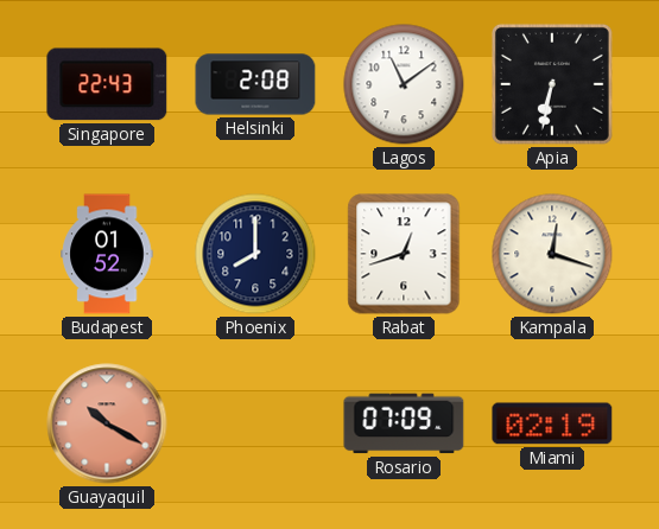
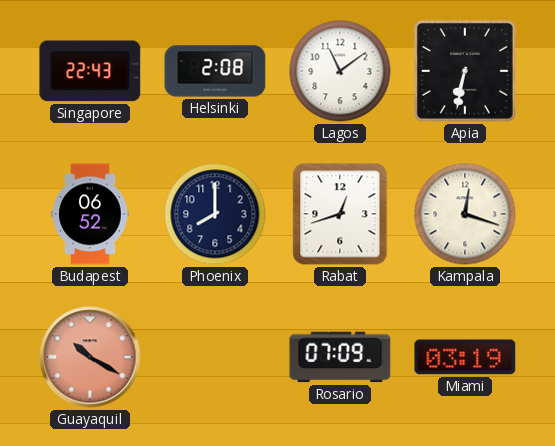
Budapest: 01:52 -> 06:52 (90, 214)
Miami: 02:19 -> 03:19 (465, 357)
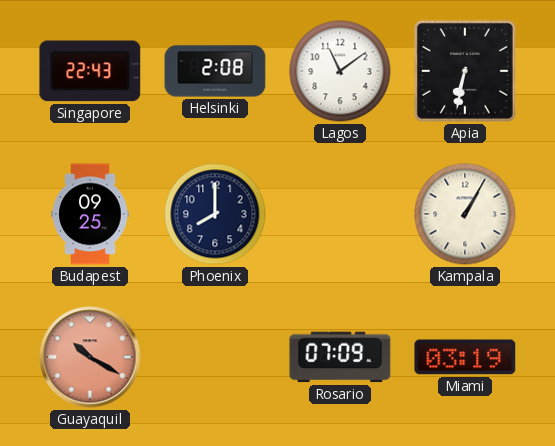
Budapest: 06:52 -> 09:25 (90, 214)
Rabat: 12:42 -> none (340, 214)
Kampala: 12:18 -> 1:05 (465, 214)
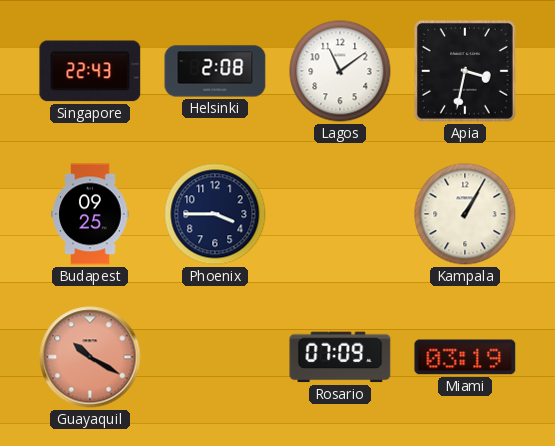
Apia: 6:32 -> 3:32 (465, 71)
Phoenix: 8:00 -> 3:45 (215, 214)
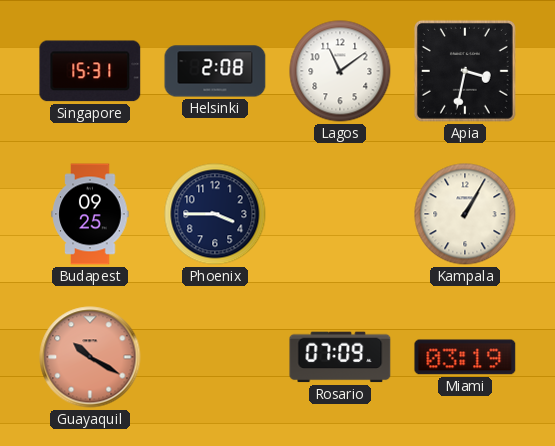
Singapore: 22:43 -> 15:31 (90, 71)
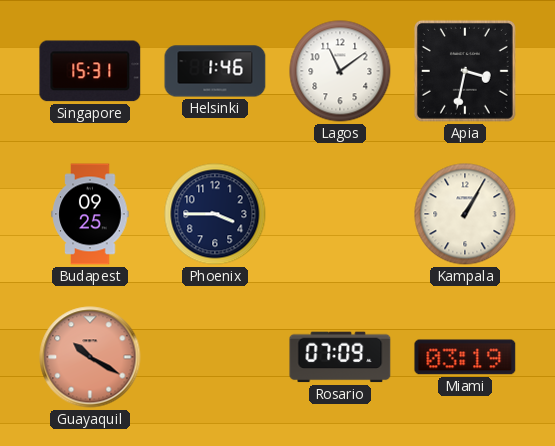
Helsinki: 2:08 -> 1:46 (215, 71)
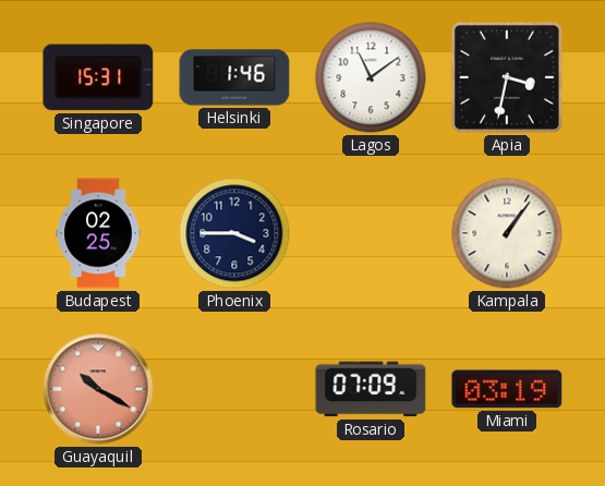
Budapest: 09:25 -> 02:25 (98, 233)
Kampala: 1:05 -> 1:06 (507, 233)
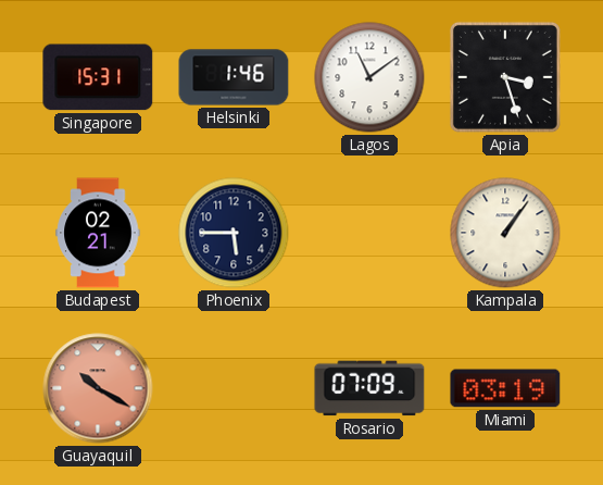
Apia: 3:32 -> 3:27 (505, 77)
Budapest: 02:25 -> 02:21 (98, 233)
Phoenix: 3:45 -> 5:45 (234, 233)
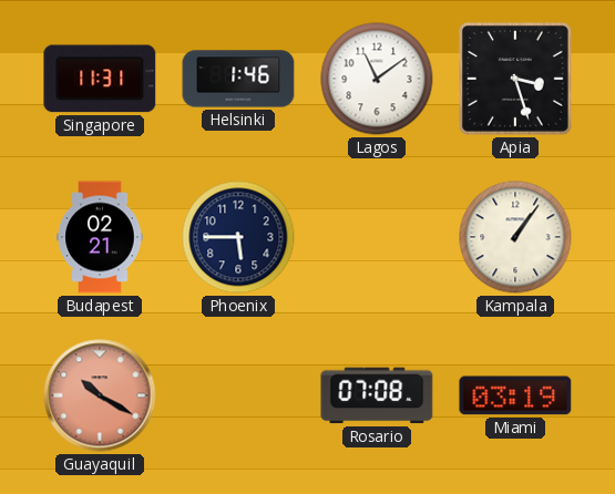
Singapore: 15:31 -> 11:31 (100, 79)
Rosario: 07:09 -> 07:08 (377, 395)
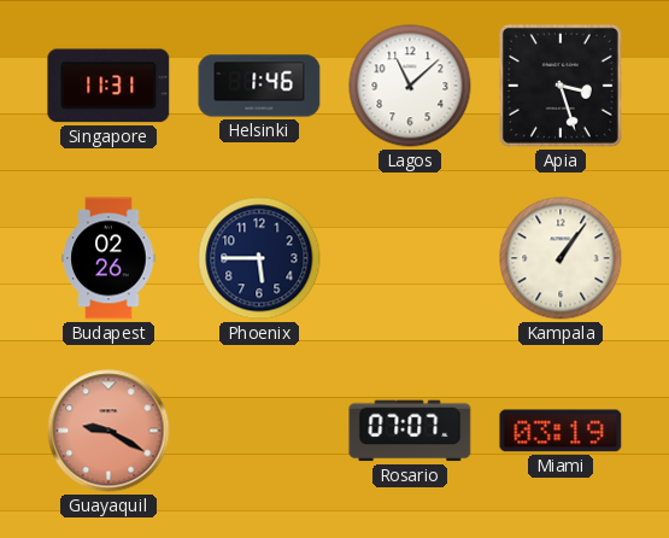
Lagos: 11:09 -> 11:08 (410, 86)
Budapest: 02:21 -> 02:26 (108, 258)
Guayaquil: 10:20 -> 9:20 (108, 431)
Rosario: 07:08 -> 07:07 (410, 431)
